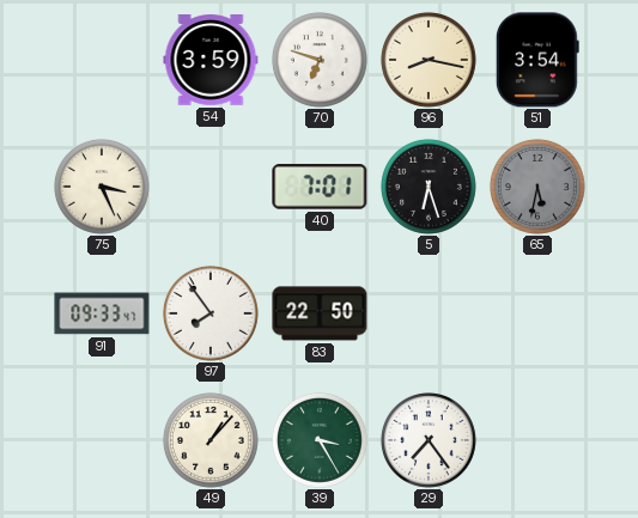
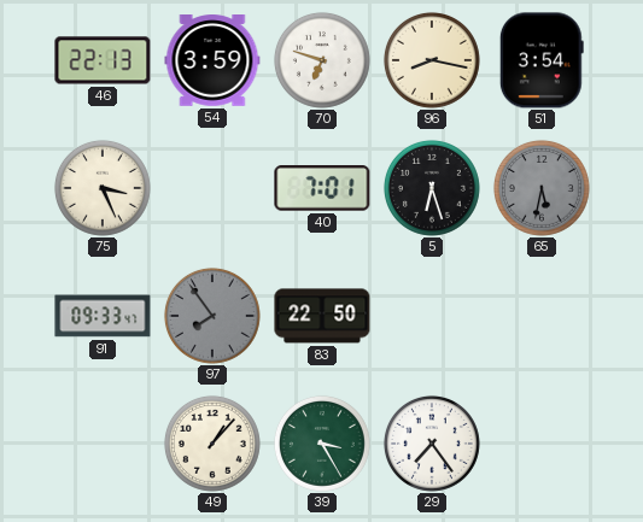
46: none -> 22:13 (103, 60)
97 dial: white -> grey (212, 316)
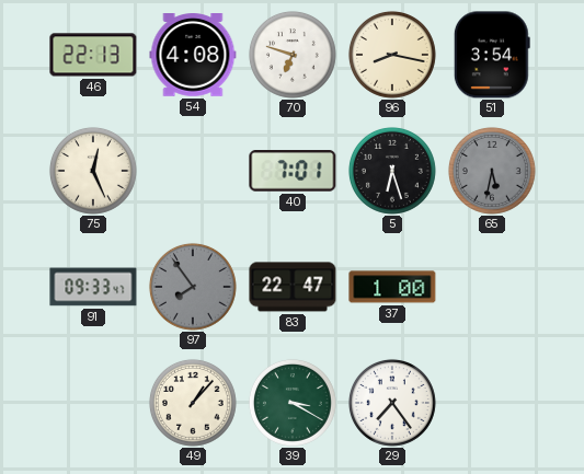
54: 3:59 -> 4:08 (193, 56)
75: 3:26 -> 12:26 (93, 171)
83: 22:50 -> 22:47 (293, 287)
37: none -> 1:00 (392, 287)
39: 3:25 -> 3:20 (293, 403)
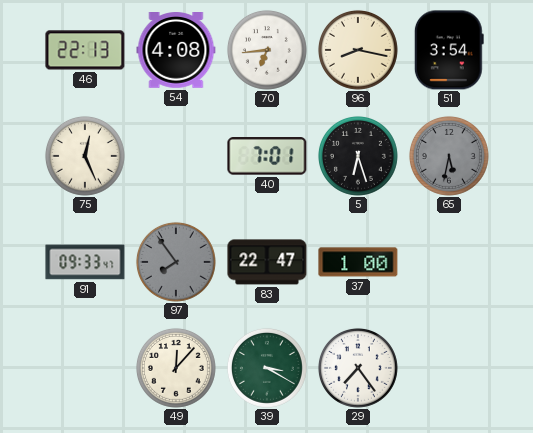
70: 6:48 -> 6:44 (267, 50)
49: 1:07 -> 12:07 (176, 368)
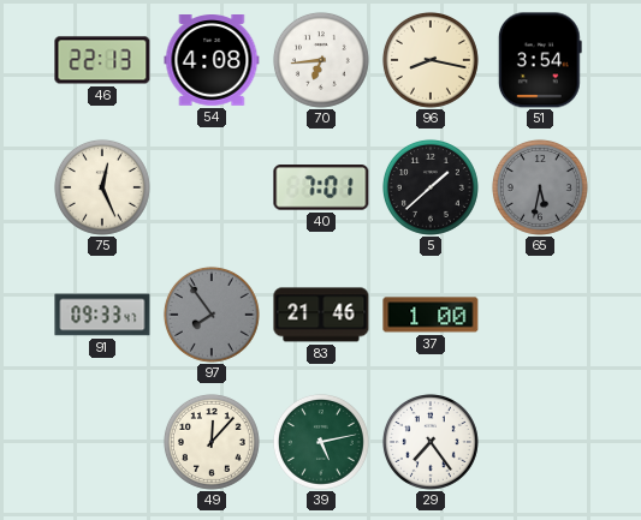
5: 6:27 -> 1:38 (431, 187)
83: 22:47 -> 21:46 (321, 315)
39: 3:20 -> 5:13 (321, 442)
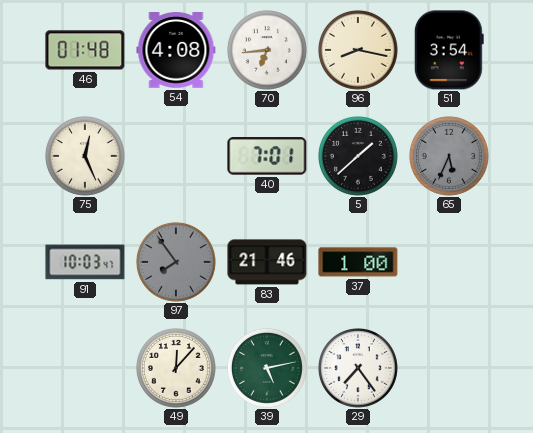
46: 22:13 -> 01:48 (85, 50)
65: 5:32 -> 5:34 (449, 156)
91: 09:33 -> 10:03 (85, 262)
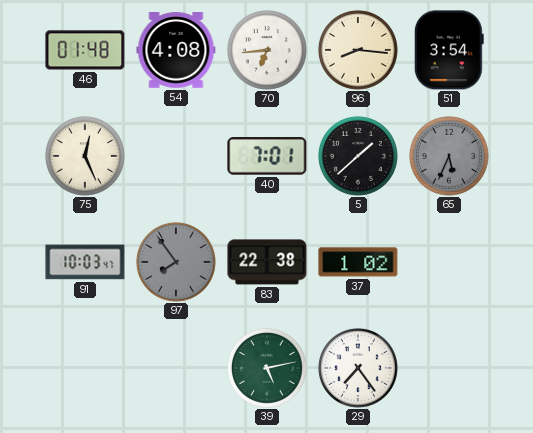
96: 8:17 -> 8:16 (358, 50)
83: 21:46 -> 22:38 (267, 262)
37: 1:00 -> 1:02 (358, 262)
49: 12:07 -> none (176, 368)
